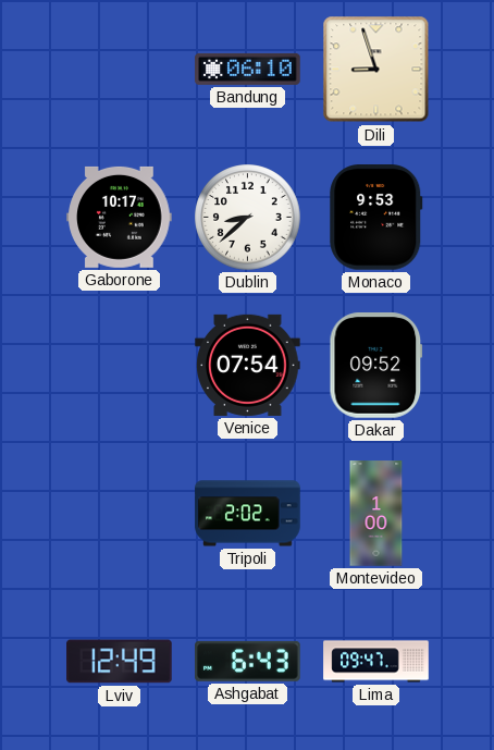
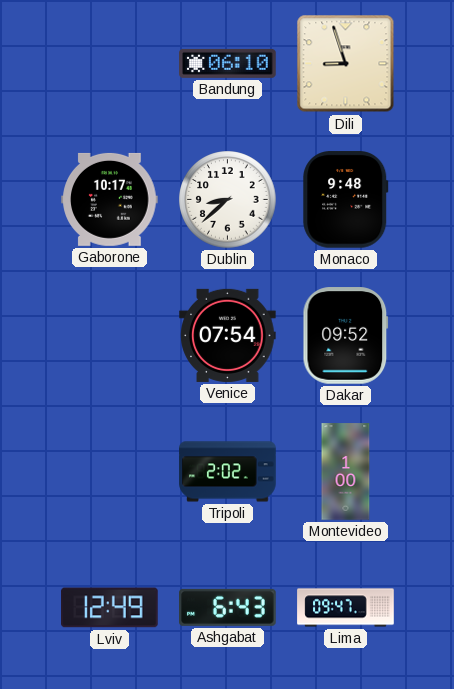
Monaco: 9:53 -> 9:48 (346, 200)
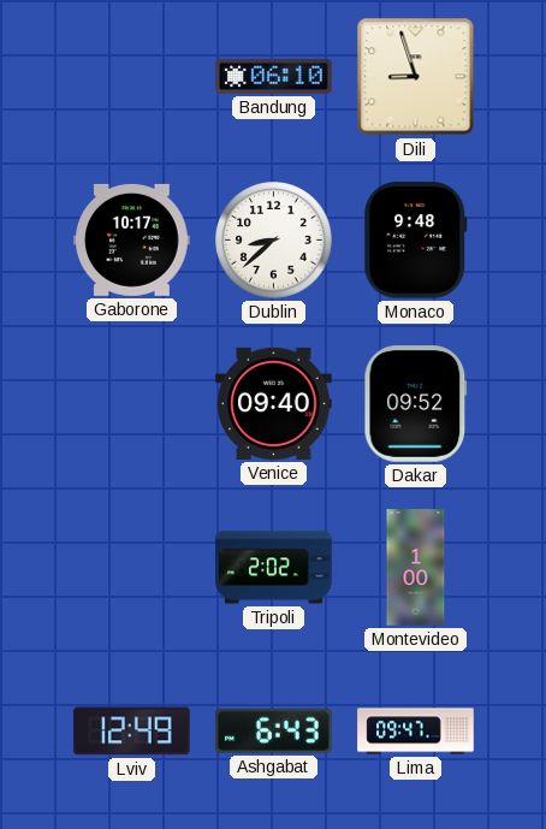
Venice: 07:54 -> 09:40 (274, 403)
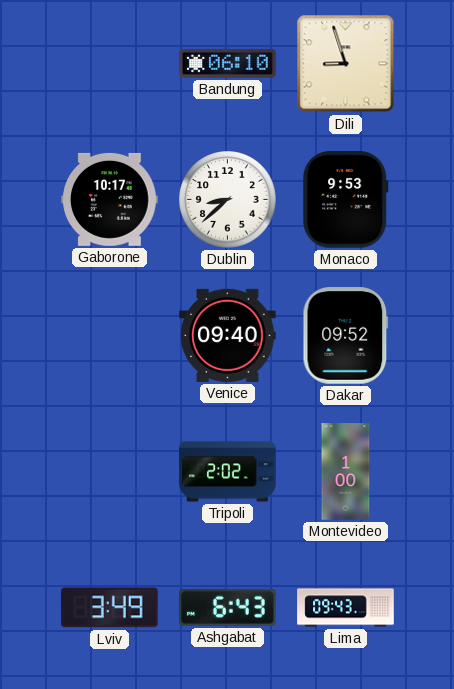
Monaco: 9:48 -> 9:53 (346, 200)
Lviv: 12:49 -> 3:49 (110, 608)
Lima: 09:47 -> 09:43 (346, 608)
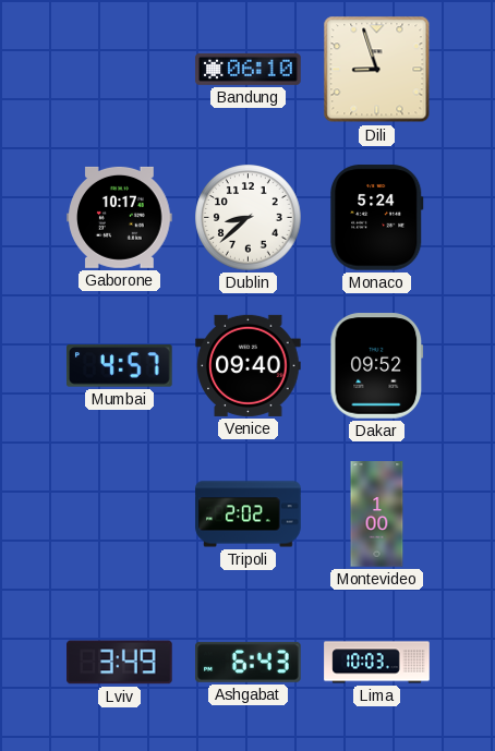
Monaco: 9:53 -> 5:24 (377, 218)
Mumbai: none -> 4:57 (120, 366)
Lima: 09:43 -> 10:03 (377, 663)
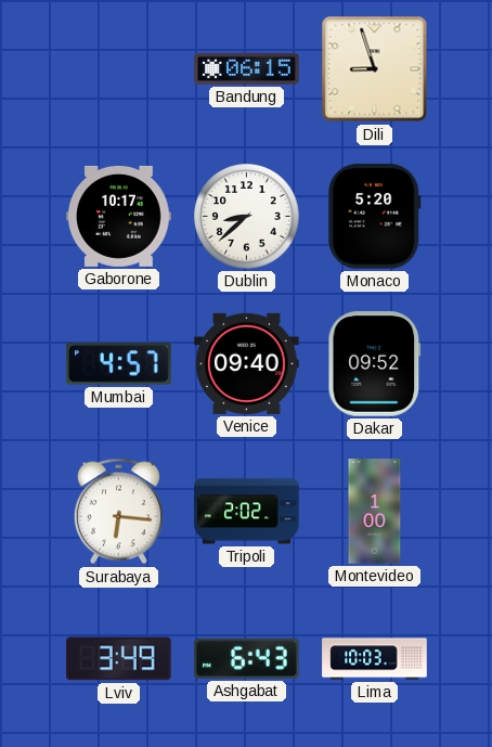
Bandung: 06:10 -> 06:15 (247, 68)
Monaco: 5:24 -> 5:20 (375, 217)
Surabaya: none -> 6:16 (118, 512)
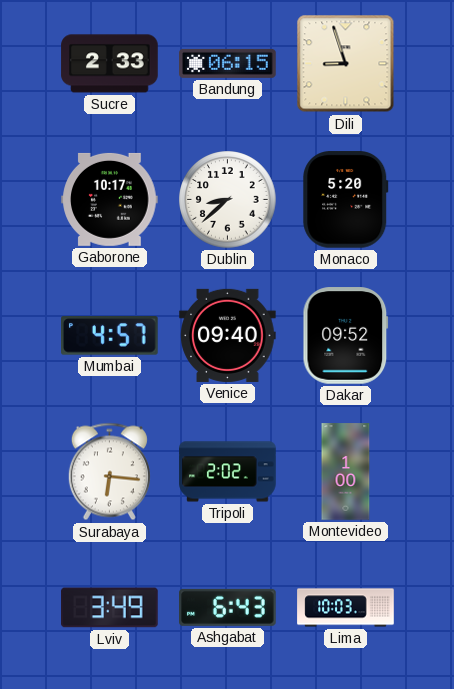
Sucre: none -> 2:33 (110, 64)
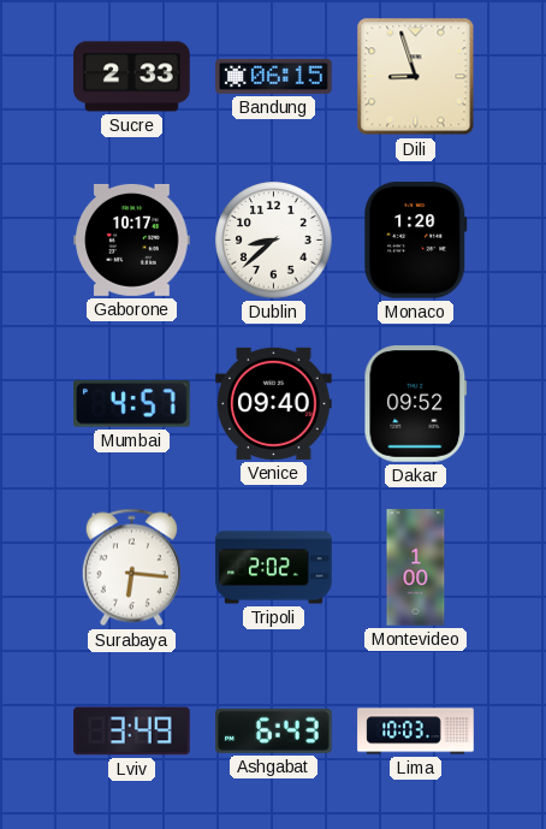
Monaco: 5:20 -> 1:20 (416, 241)
